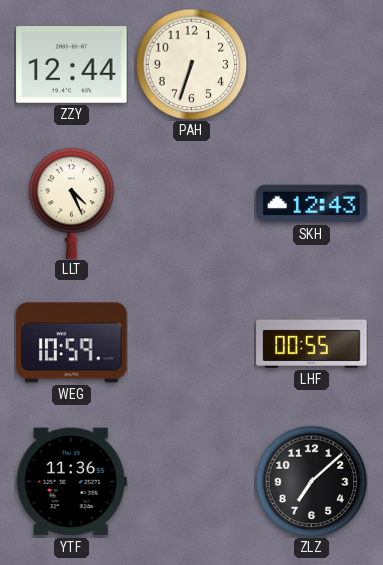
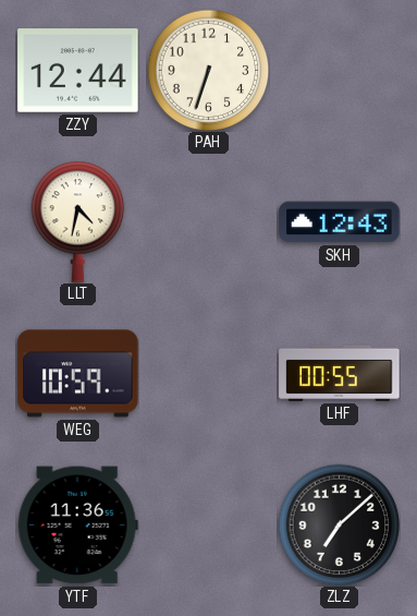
LLT: 4:26 -> 4:32 (78, 221)
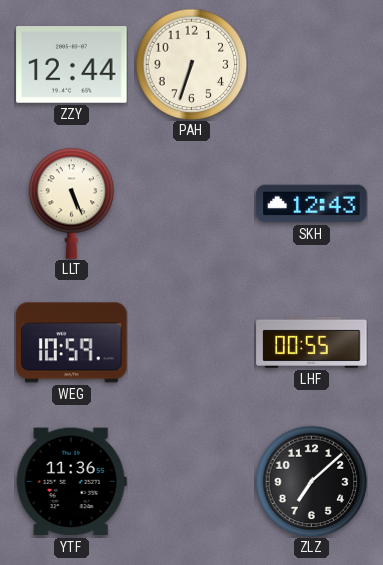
LLT: 4:32 -> 5:26 (72, 203)
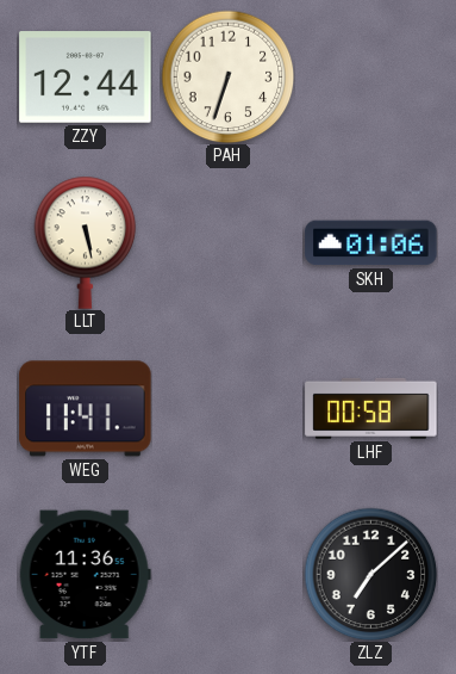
LLT: 5:26 -> 5:28 (86, 242)
SKH: 12:43 -> 01:06 (371, 243)
WEG: 10:59 -> 11:41 (86, 409)
LHF: 00:55 -> 00:58 (371, 408)
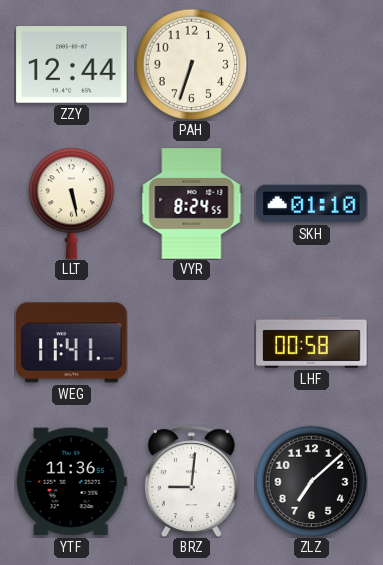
VYR: none -> 8:24 (192, 204)
SKH: 01:06 -> 01:10 (312, 204)
BRZ: none -> 9:01 (191, 481)
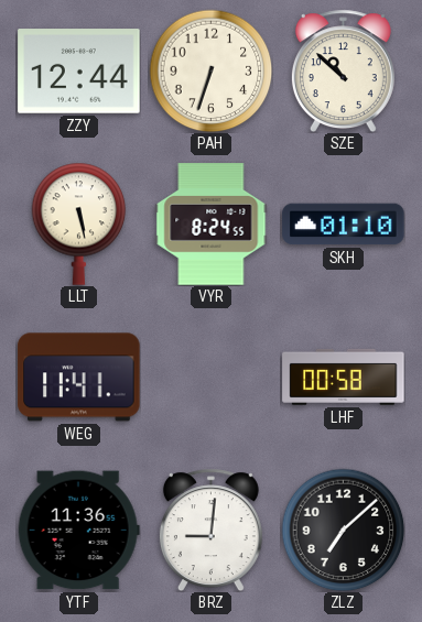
SZE: none -> 10:52 (343, 70)
